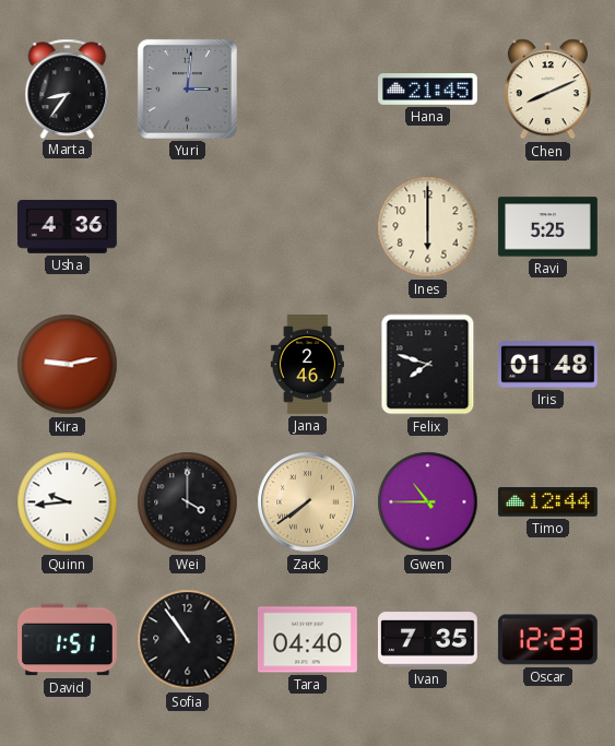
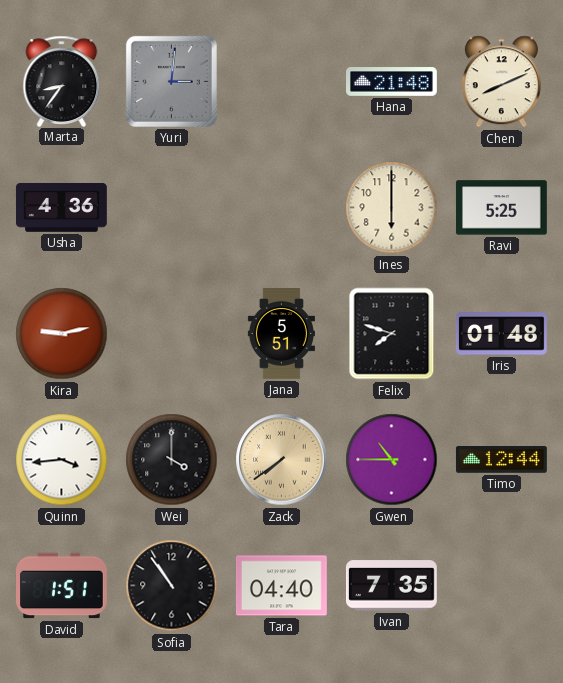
Hana: 21:45 -> 21:48 (392, 82)
Jana: 2:46 -> 5:51 (281, 334)
Quinn: 9:44 -> 3:44 (62, 460)
Oscar: 12:23 -> none (547, 640)
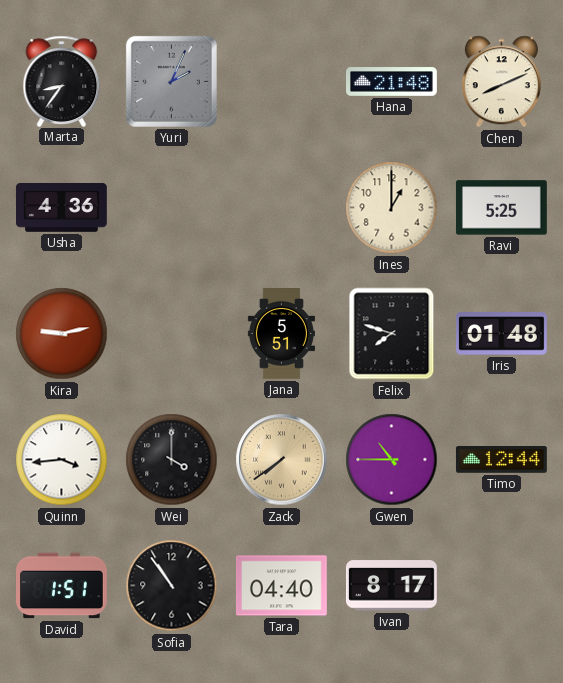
Yuri: 3:01 -> 2:04 (171, 81)
Ines: 6:00 -> 1:00 (392, 208)
Ivan: 7:35 -> 8:17 (391, 586)
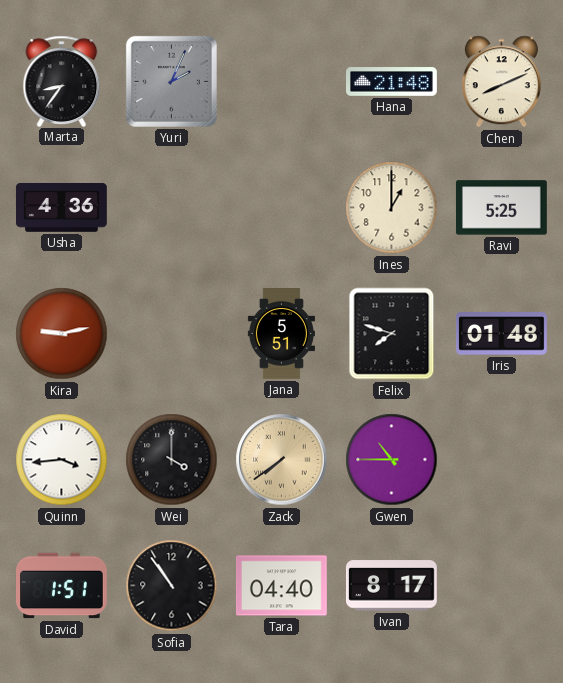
Timo: 12:44 -> none (501, 460)
